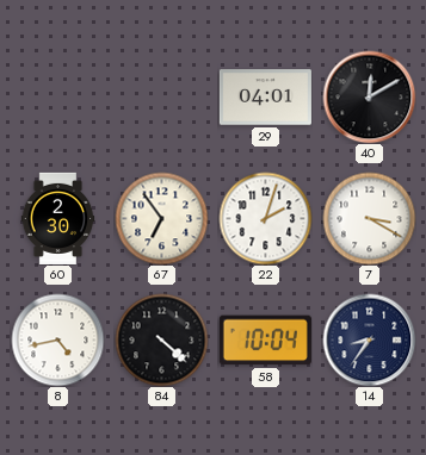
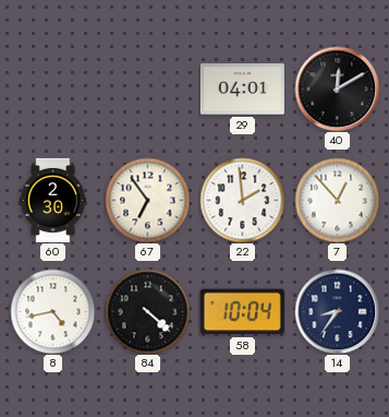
22: 2:03 -> 1:59 (242, 200)
7: 3:20 -> 12:53 (337, 200)
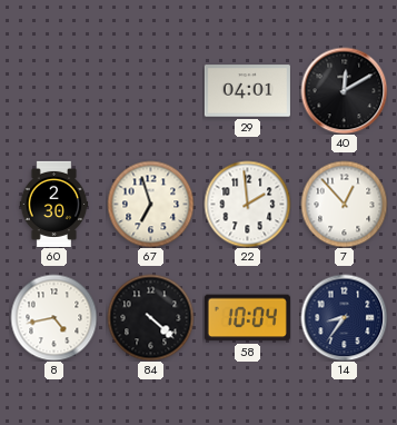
67: 6:54 -> 6:57 (150, 204)
